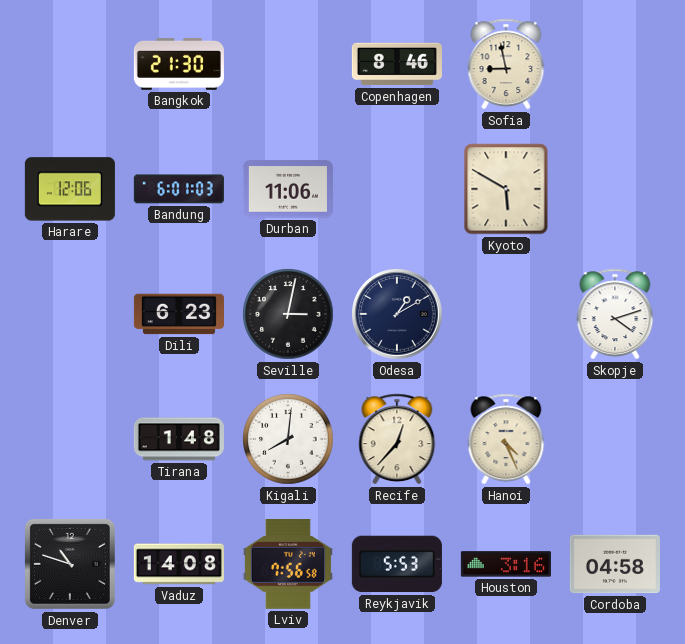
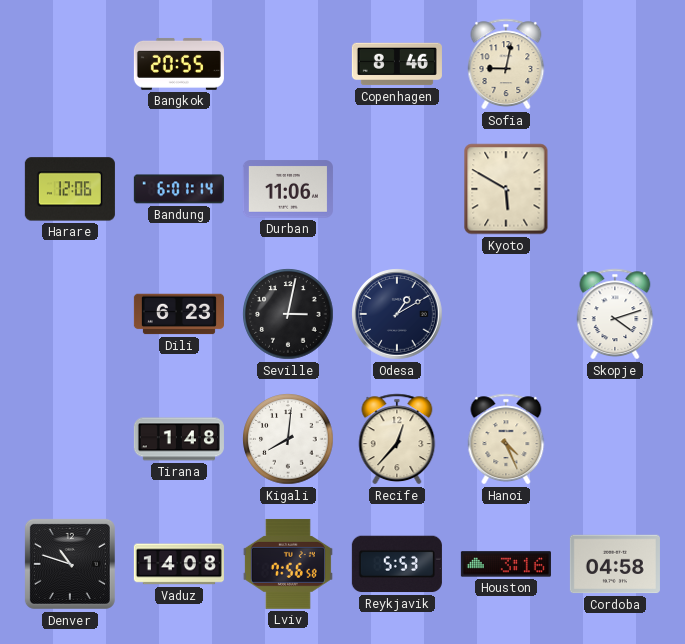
Bangkok: 21:30 -> 20:55 (179, 64)
Sofia: 8:58 -> 9:02 (506, 64)
Bandung: 6:01:03 -> 6:01:14 (179, 189)
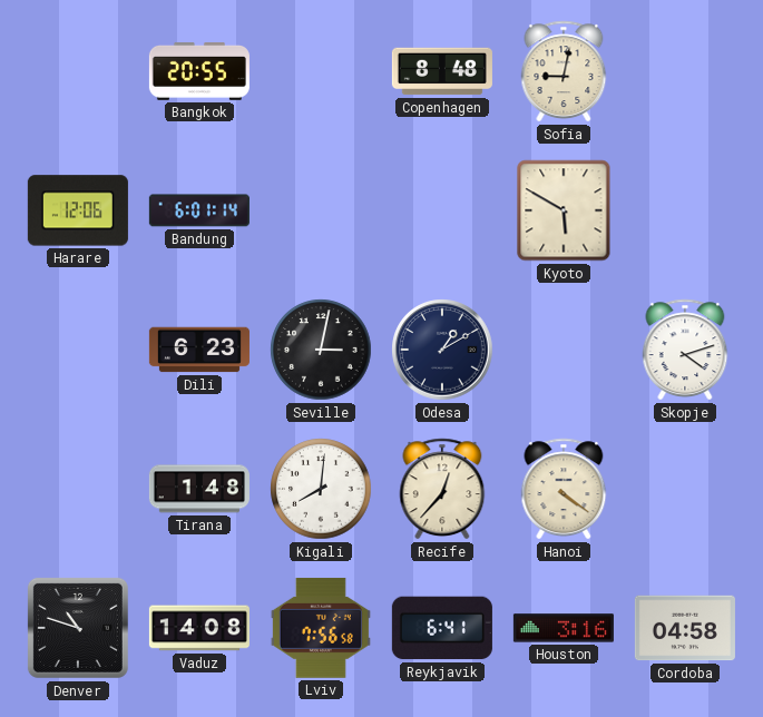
Copenhagen: 8:46 -> 8:48 (442, 71)
Durban: 11:06 -> none (288, 189)
Hanoi: 4:26 -> 4:21 (564, 489)
Reykjavik: 5:53 -> 6:41 (442, 628)
